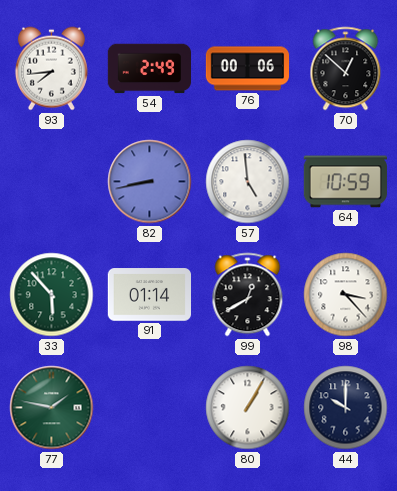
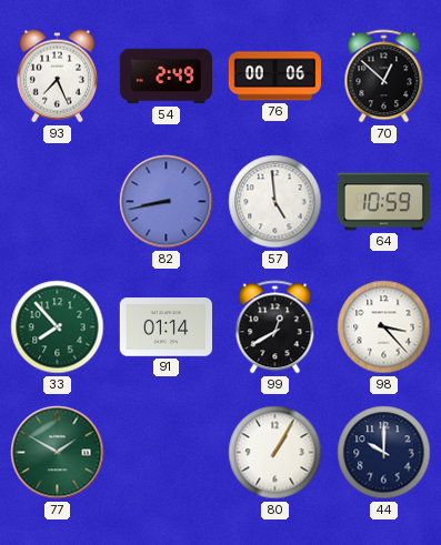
93: 7:44 -> 7:26 (57, 77)
33: 5:53 -> 7:53 (58, 327)
77: 1:47 -> 1:50 (58, 453)
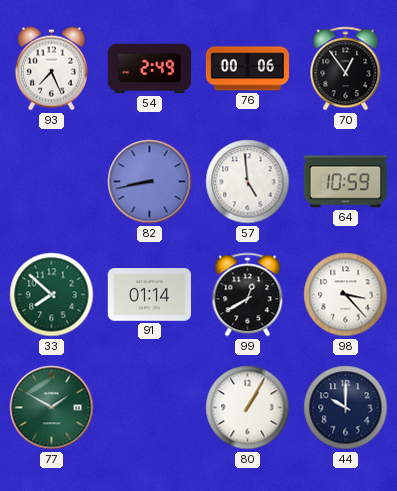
70: 12:52 -> 12:54 (346, 69)
33: 7:53 -> 7:52 (52, 295)
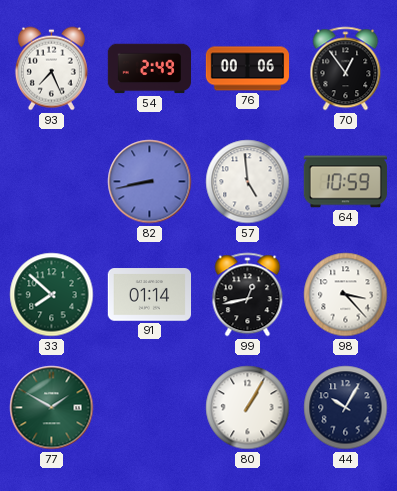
99: 12:40 -> 12:43 (248, 295)
44: 10:00 -> 10:05 (346, 408)
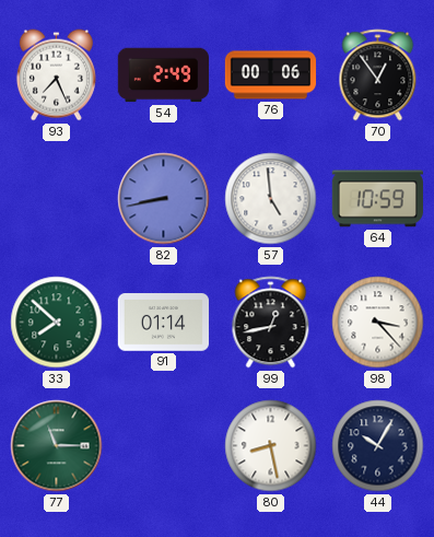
77: 1:50 -> 11:15 (57, 446)
80: 1:05 -> 8:28 (271, 446)
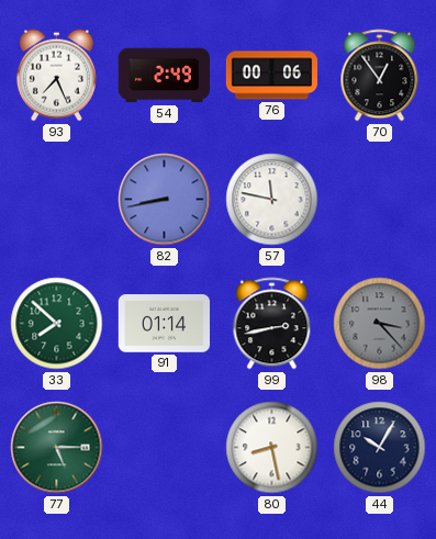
57: 4:59 -> 11:47 (272, 200)
64: 10:59 -> none (377, 199)
99: 12:43 -> 2:43 (272, 324)
98 dial: white -> grey (380, 324)
77: 11:15 -> 5:15 (57, 448)
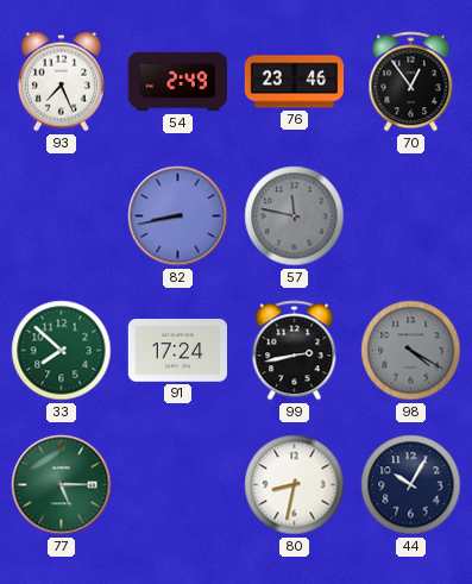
76: 00:06 -> 23:46 (295, 82)
57 dial: white -> grey (295, 216)
91: 01:14 -> 17:24 (177, 351)
98: 3:23 -> 4:20 (411, 351)
80: 8:28 -> 8:32 (295, 485)
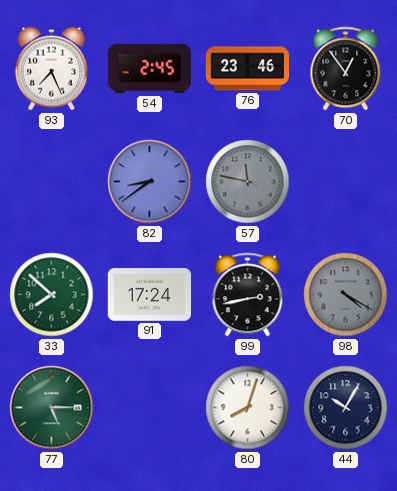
54: 2:49 -> 2:45 (149, 69)
82: 8:43 -> 8:39 (150, 182)
80: 8:32 -> 8:03 (248, 408)
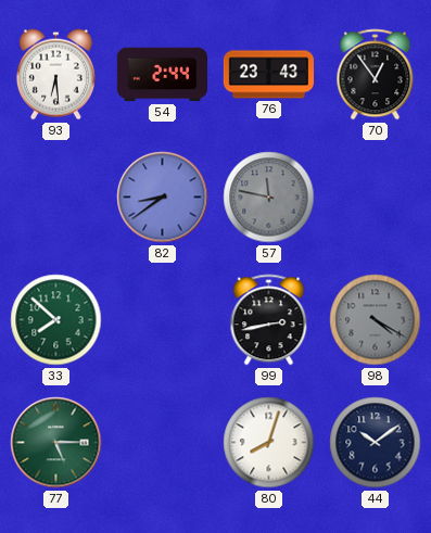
93: 7:26 -> 6:29 (55, 75)
54: 2:45 -> 2:44 (162, 75)
76: 23:46 -> 23:43 (269, 75)
91: 17:24 -> none (149, 295)
44: 10:05 -> 10:09 (376, 443)
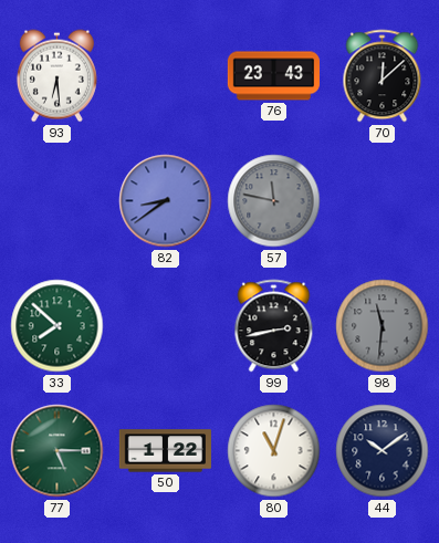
54: 2:44 -> none (162, 75)
70: 12:54 -> 12:08 (383, 76)
98: 4:20 -> 11:31 (383, 326)
50: none -> 1:22 (165, 451)
80: 8:03 -> 11:03 (274, 451)
